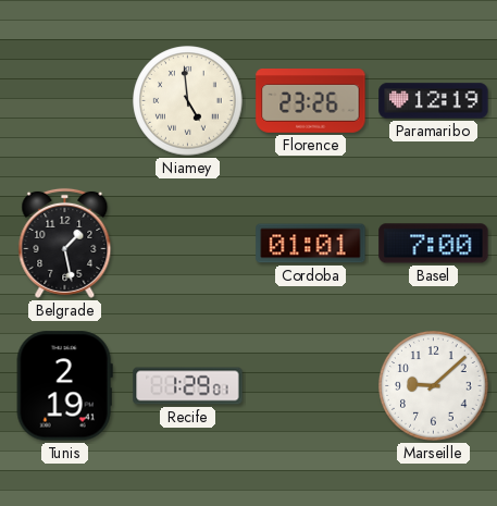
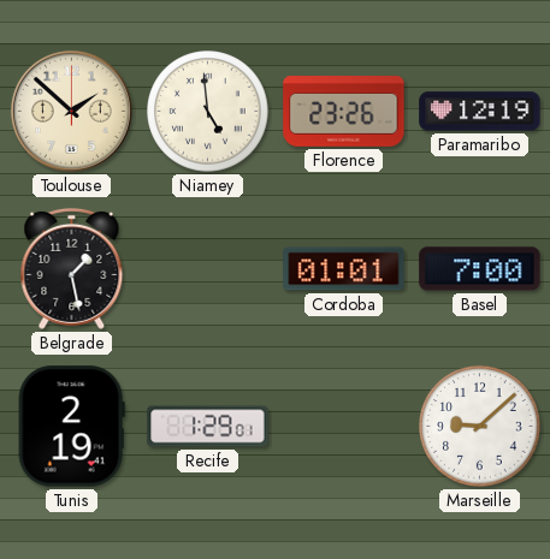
Toulouse: none -> 1:52 (71, 111)
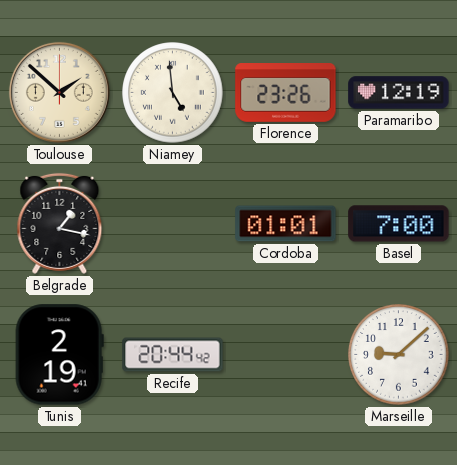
Belgrade: 1:28 -> 1:17 (60, 223)
Recife: 1:29 -> 20:44 (173, 355)
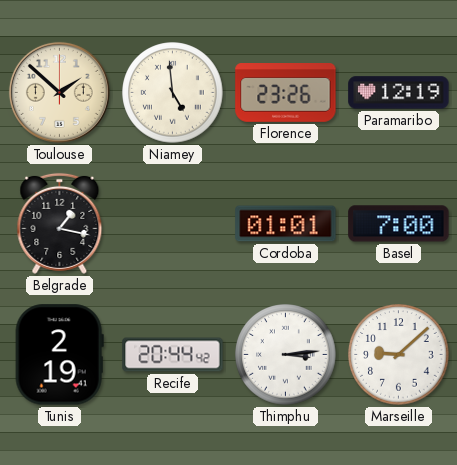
Thimphu: none -> 3:14 (286, 355)
